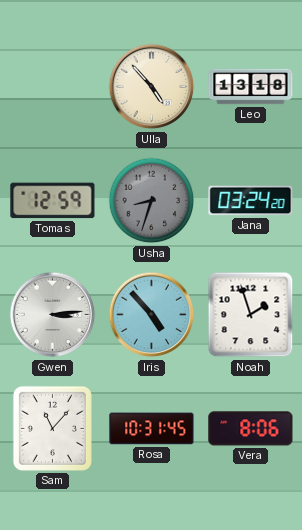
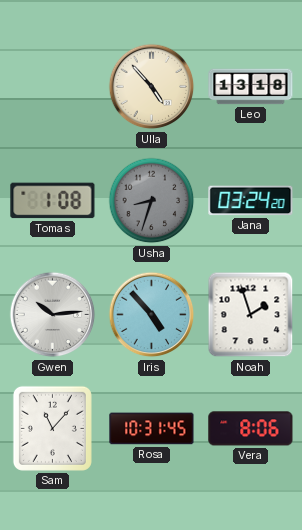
Tomas: 12:59 -> 1:08 (53, 201)
Gwen: 3:14 -> 10:14 (53, 315)
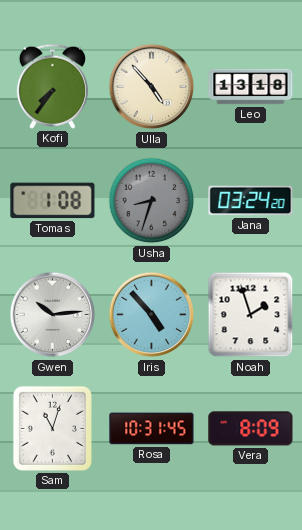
Kofi: none -> 7:36 (52, 86)
Sam: 11:07 -> 11:03 (52, 428)
Vera: 8:06 -> 8:09 (251, 429)
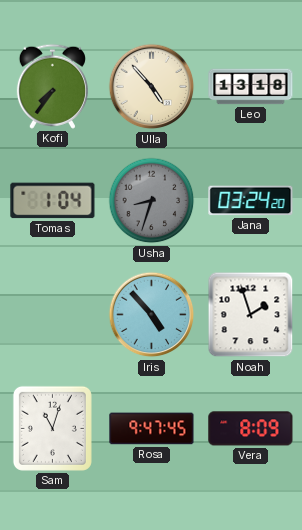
Tomas: 1:08 -> 1:04 (53, 201)
Gwen: 10:14 -> none (53, 315)
Rosa: 10:31 -> 9:47 (152, 429)
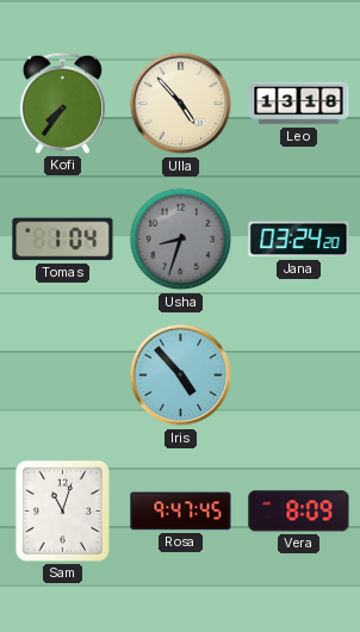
Noah: 1:57 -> none (251, 315)
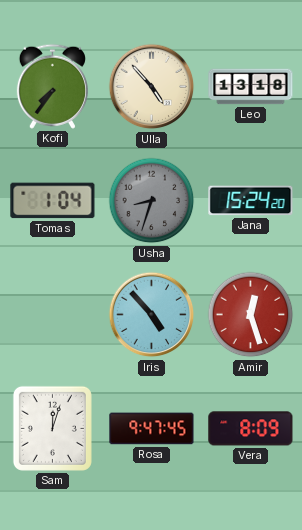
Jana: 03:24 -> 15:24 (251, 201)
Amir: none -> 12:27 (251, 315)
Sam: 11:03 -> 12:03 (52, 428)
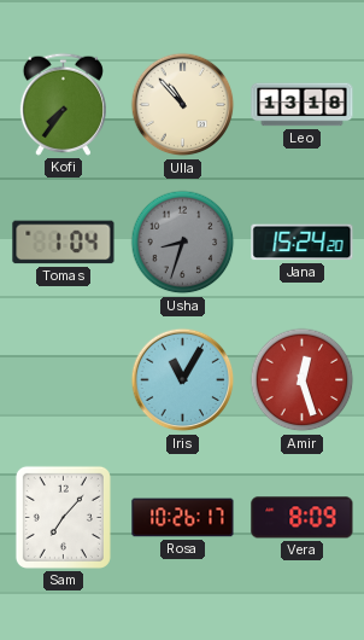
Ulla: 4:53 -> 10:53 (183, 105)
Iris: 4:53 -> 11:05 (183, 380)
Sam: 12:03 -> 7:07 (63, 517)
Rosa: 9:47 -> 10:26 (183, 518)
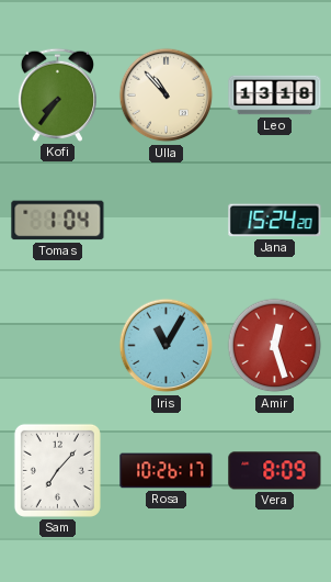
Usha: 8:33 -> none (183, 243)
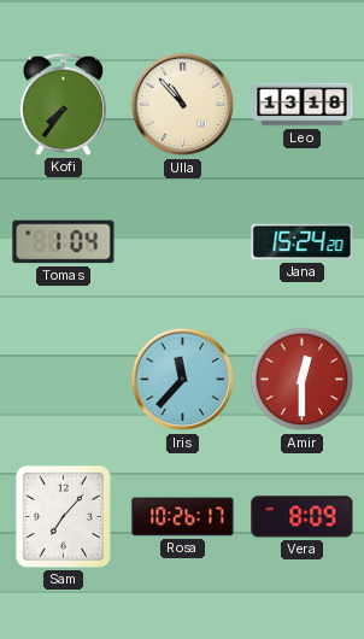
Iris: 11:05 -> 11:37 (183, 380)
Amir: 12:27 -> 12:30 (303, 380)
